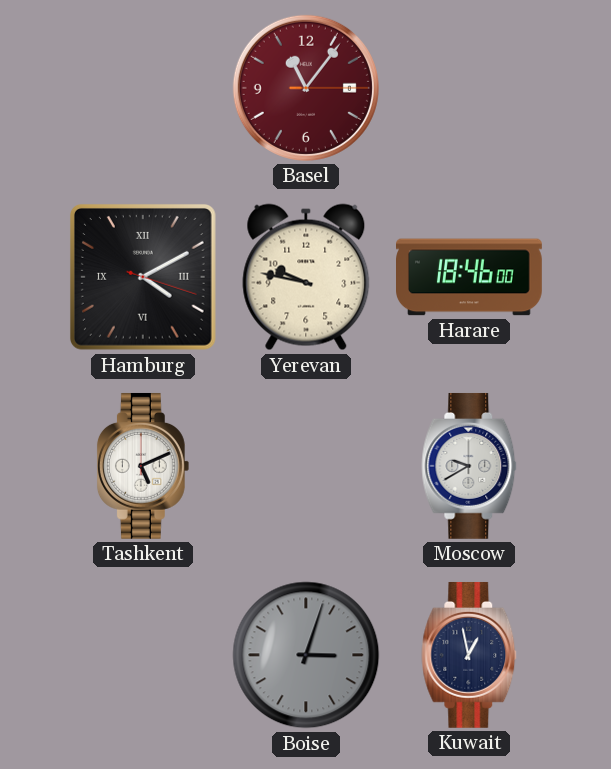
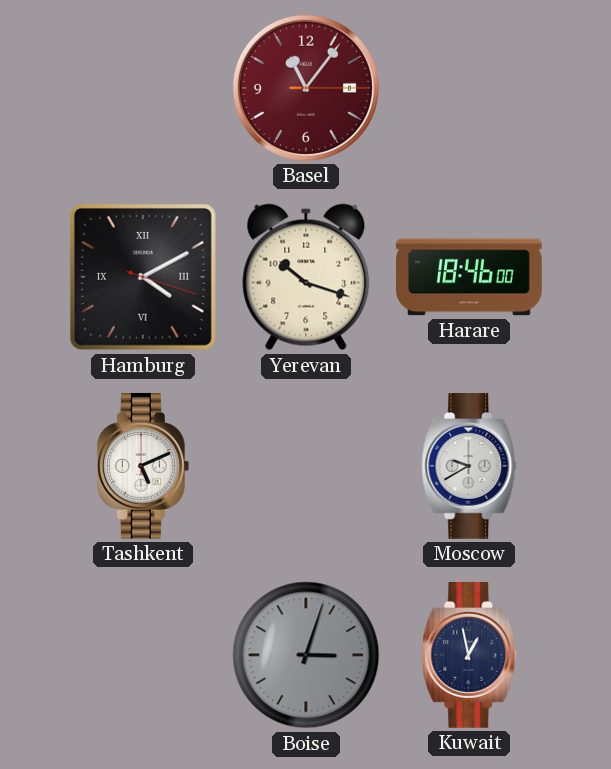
Yerevan: 9:47 -> 10:18 (306, 277)
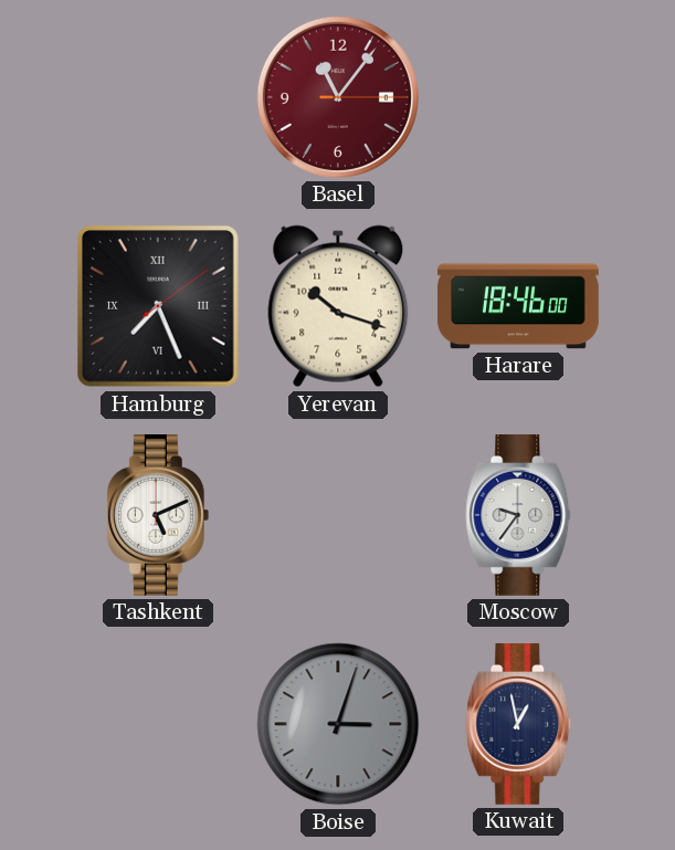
Hamburg: 4:10 -> 7:26 (158, 306)
Moscow: 9:40 -> 9:36 (518, 515)
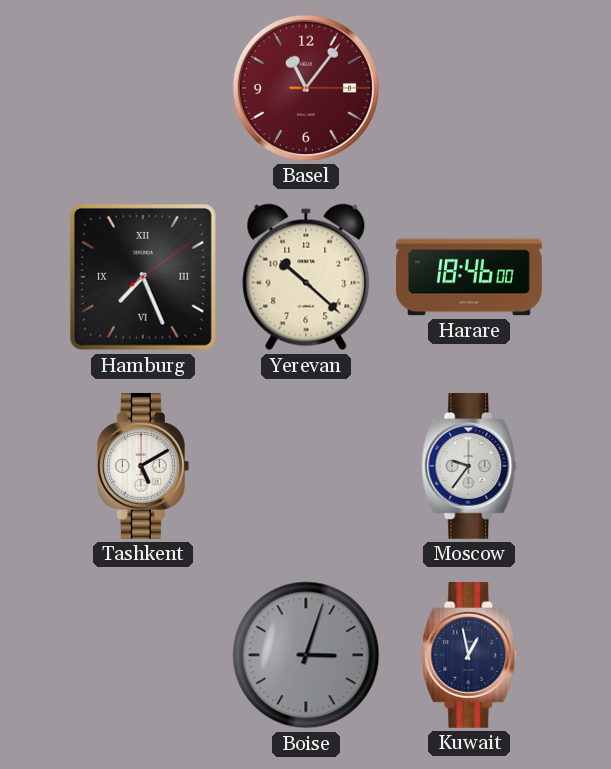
Yerevan: 10:18 -> 10:22 (306, 277)
Tashkent: 5:11 -> 5:10 (143, 466)
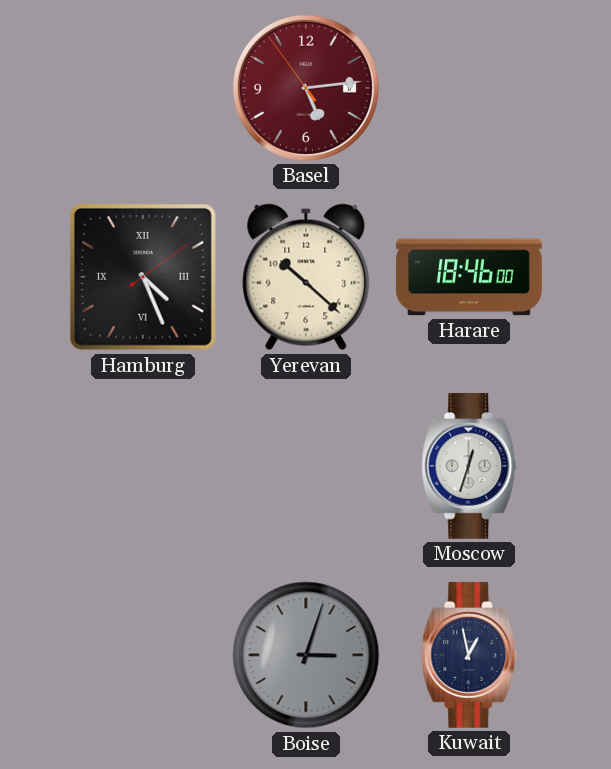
Basel: 11:06 -> 5:13 (306, 88)
Hamburg: 7:26 -> 4:26 (143, 277)
Tashkent: 5:10 -> none (143, 466)
Moscow: 9:36 -> 12:33 (469, 466)
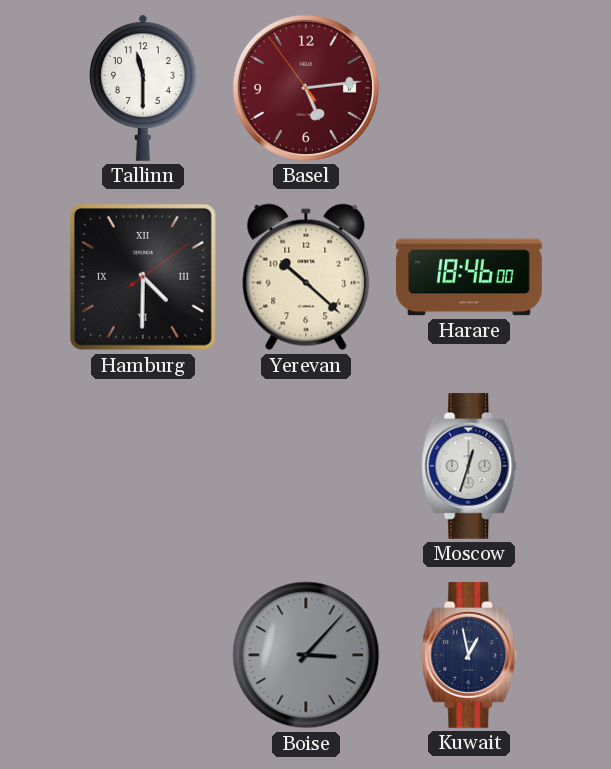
Tallinn: none -> 11:30 (143, 88)
Hamburg: 4:26 -> 4:30 (143, 277)
Boise: 3:03 -> 3:07 (306, 655)
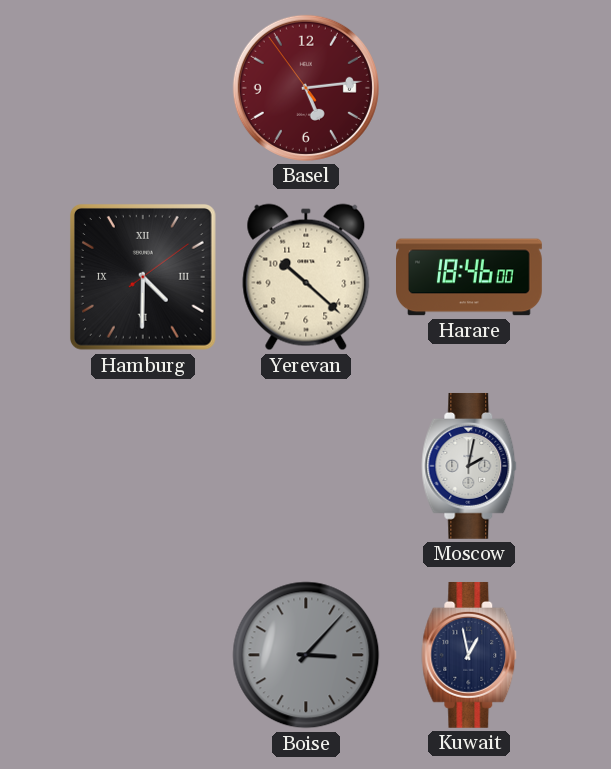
Tallinn: 11:30 -> none (143, 88)
Moscow: 12:33 -> 2:02 (469, 466)
